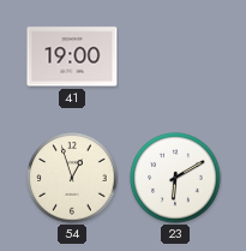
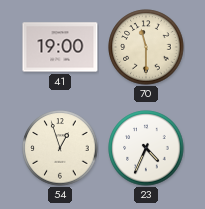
70: none -> 11:30 (146, 47)
23: 6:10 -> 4:34 (146, 148)
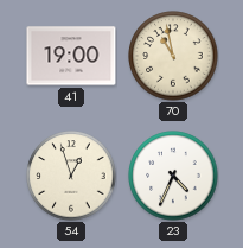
70: 11:30 -> 10:58 (173, 56)
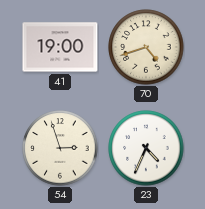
70: 10:58 -> 4:42 (146, 47)
54: 12:57 -> 2:57 (60, 148)
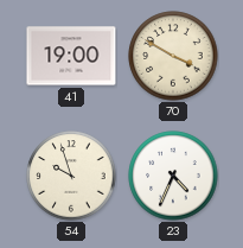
70: 4:42 -> 3:50 (173, 56)
54: 2:57 -> 9:57 (71, 176)
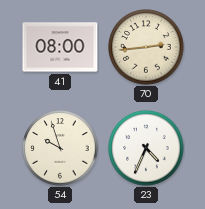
41: 19:00 -> 08:00 (60, 47)
70: 3:50 -> 2:44 (146, 47)
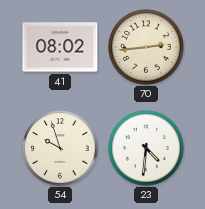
41: 08:00 -> 08:02 (60, 47)
23: 4:34 -> 4:31 (146, 148)
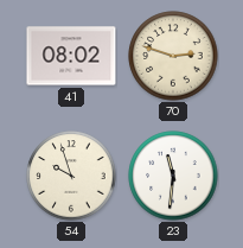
70: 2:44 -> 2:48 (173, 56)
23: 4:31 -> 11:31 (173, 176)
